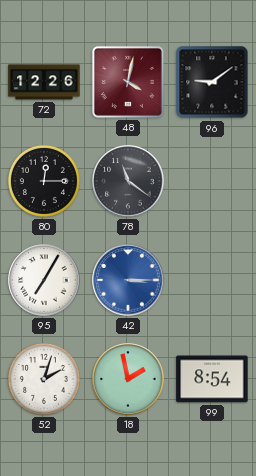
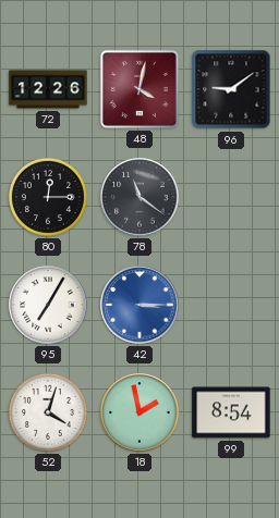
52: 2:03 -> 4:03 (48, 412)
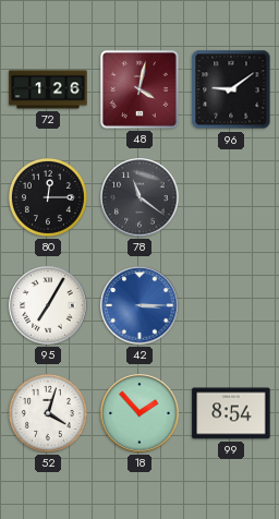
72: 12:26 -> 1:26 (48, 89)
18: 1:58 -> 1:53 (139, 413)
